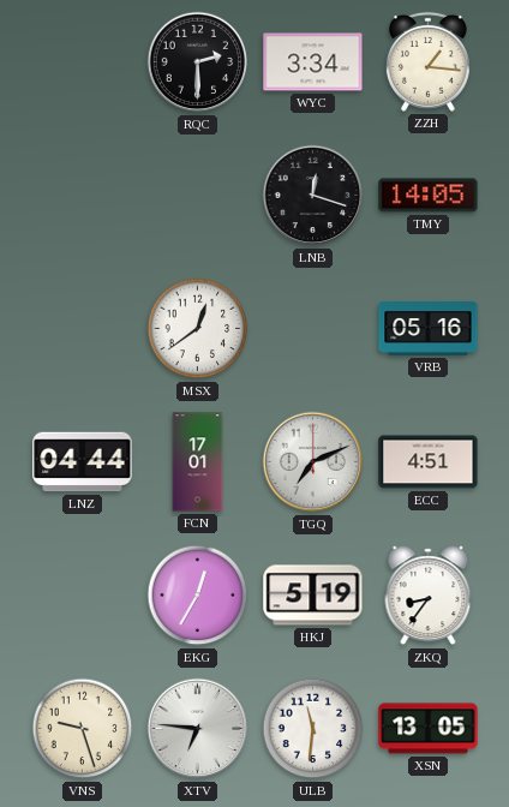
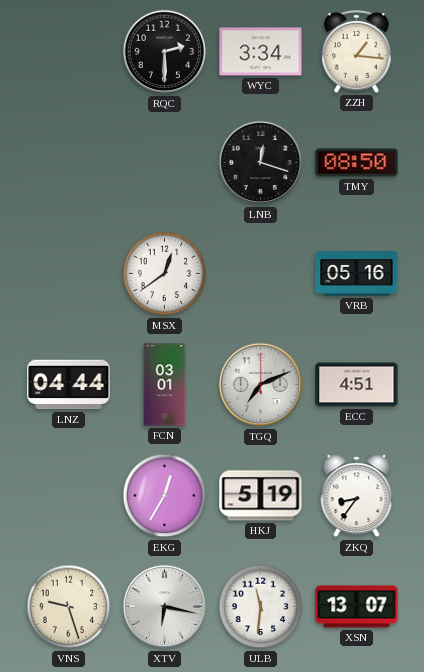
TMY: 14:05 -> 08:50 (357, 163)
FCN: 17:01 -> 03:01 (165, 385)
XTV: 6:46 -> 6:17 (165, 607)
XSN: 13:05 -> 13:07 (357, 607)
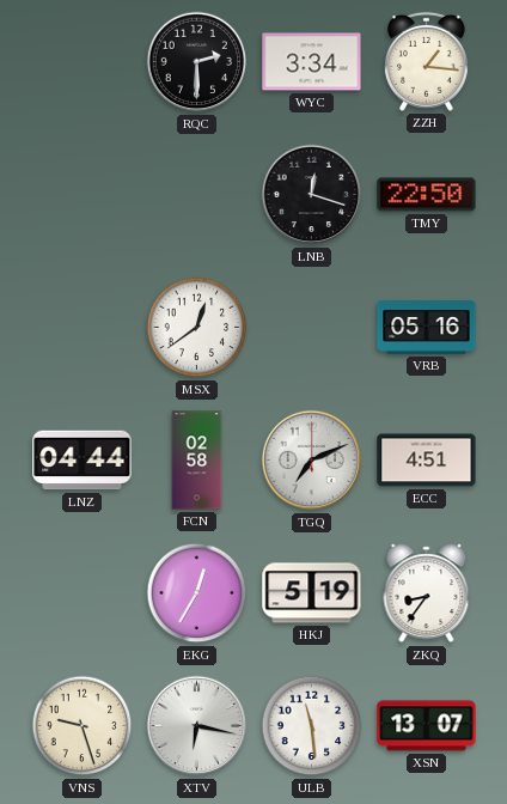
TMY: 08:50 -> 22:50 (427, 195)
FCN: 03:01 -> 02:58 (197, 461)
ULB: 11:31 -> 11:29 (312, 726)
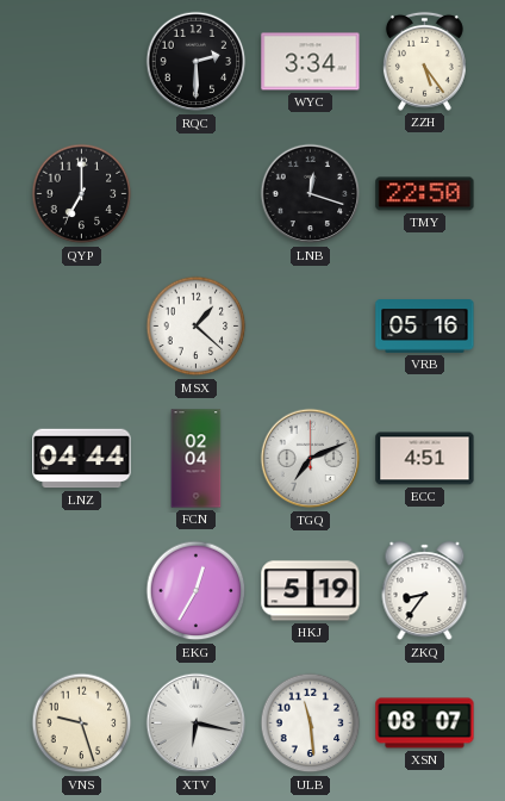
ZZH: 1:16 -> 5:24 (424, 61)
QYP: none -> 7:00 (82, 194)
MSX: 12:39 -> 1:22 (197, 327)
FCN: 02:58 -> 02:04 (197, 459)
XSN: 13:07 -> 08:07 (425, 724)
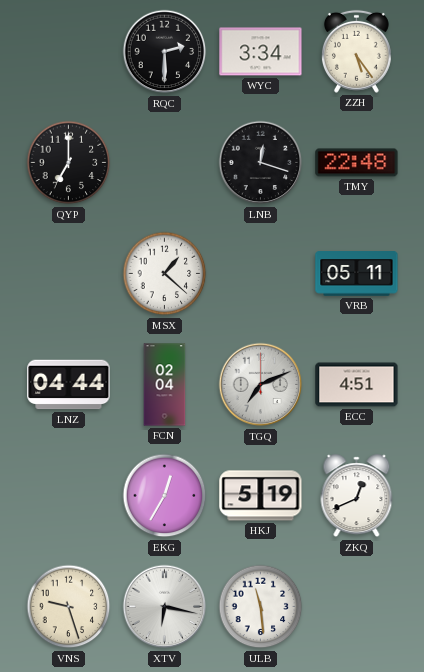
TMY: 22:50 -> 22:48 (357, 163)
VRB: 05:16 -> 05:11 (357, 274)
ZKQ: 8:36 -> 12:41 (357, 496)
XSN: 08:07 -> none (425, 724)
